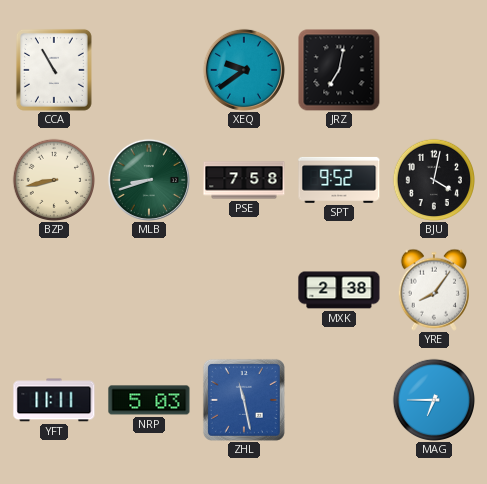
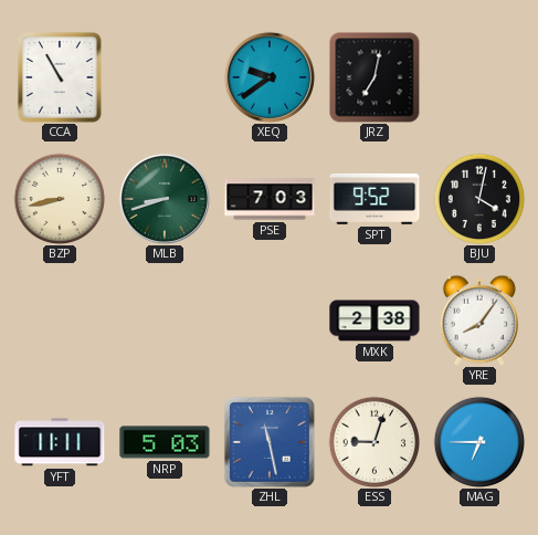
PSE: 7:58 -> 7:03 (270, 199)
ESS: none -> 9:03 (373, 441)
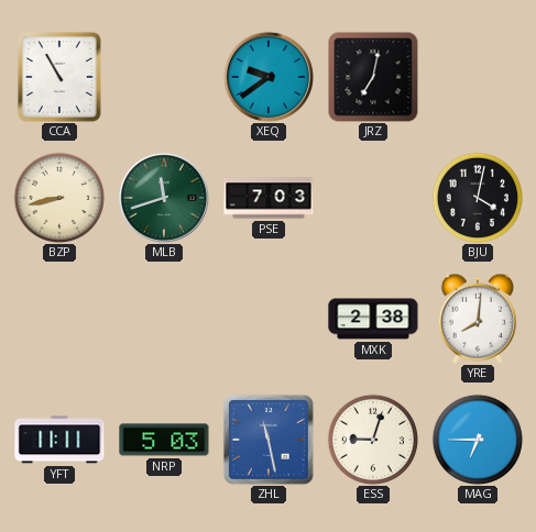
MLB: 8:42 -> 11:42 (164, 198)
SPT: 9:52 -> none (375, 199)
YRE: 8:06 -> 8:01 (477, 319)
